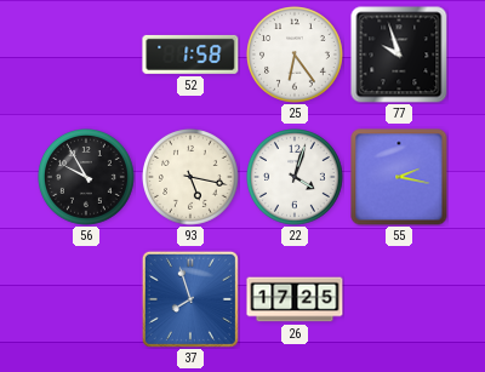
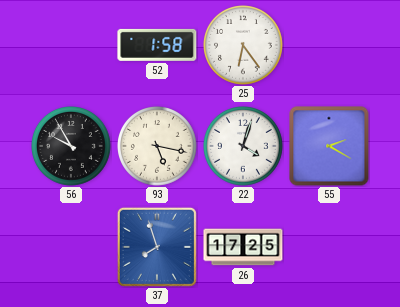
77: 9:57 -> none (399, 55)
55: 2:17 -> 2:20 (329, 146)
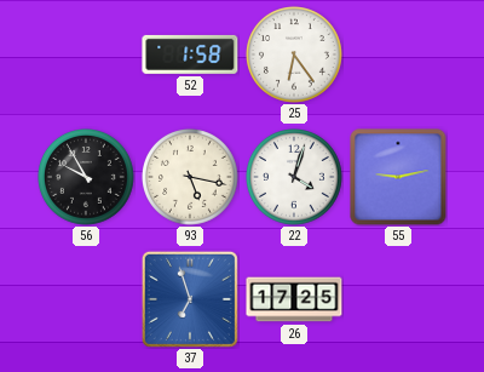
55: 2:20 -> 9:13 (398, 177)
37: 7:57 -> 6:57 (190, 299)
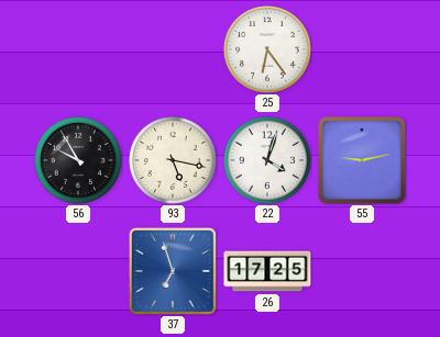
52: 1:58 -> none (190, 55)
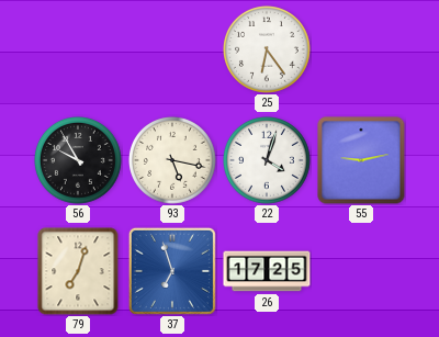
79: none -> 7:03 (78, 271)
